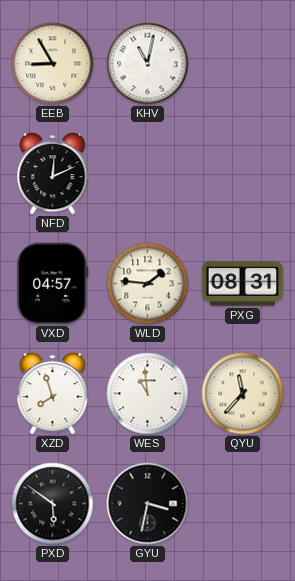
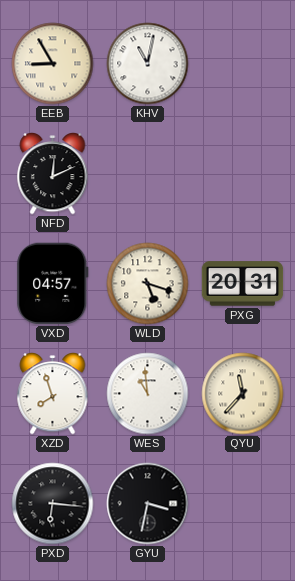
WLD: 1:46 -> 5:18 (148, 284)
PXG: 08:31 -> 20:31 (243, 284)
PXD: 5:51 -> 6:16 (53, 504)
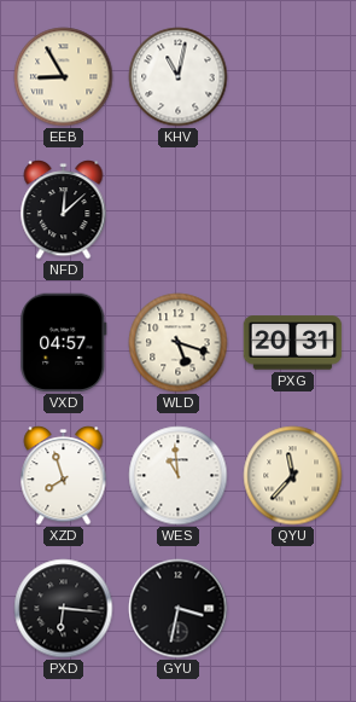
NFD: 12:11 -> 12:08 (64, 210)
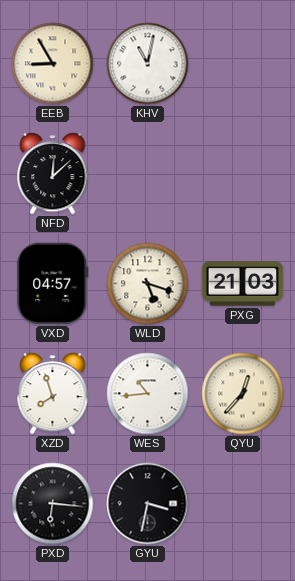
PXG: 20:31 -> 21:03 (243, 284)
WES: 10:59 -> 10:44 (148, 394)
QYU: 11:37 -> 12:37 (243, 394)
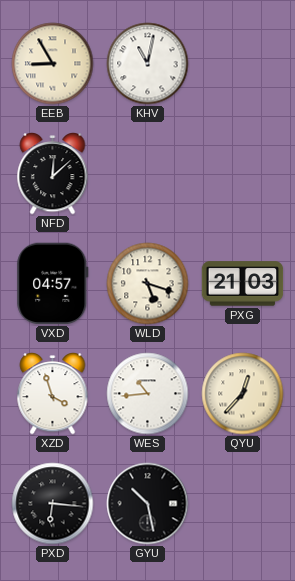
XZD: 7:57 -> 3:57 (53, 394)
GYU: 3:32 -> 10:28 (148, 504)
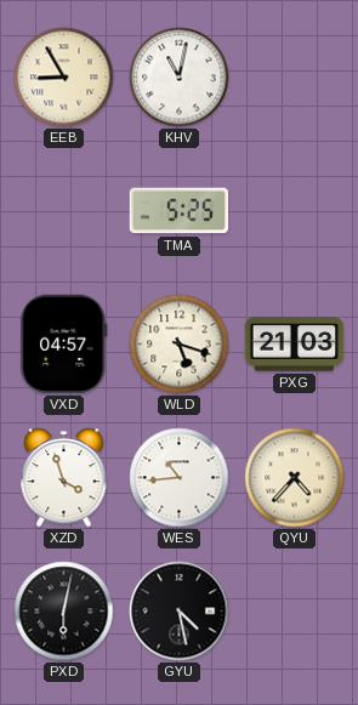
NFD: 12:08 -> none (53, 174)
TMA: none -> 5:25 (180, 211)
QYU: 12:37 -> 4:37 (295, 478)
PXD: 6:16 -> 6:02 (64, 612)
GYU: 10:28 -> 4:28 (180, 612)
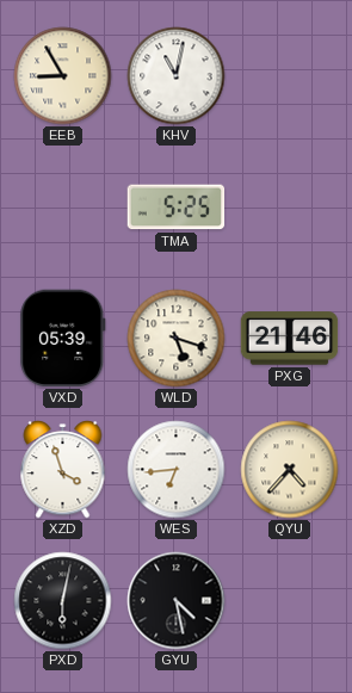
VXD: 04:57 -> 05:39 (63, 339)
PXG: 21:03 -> 21:46 (290, 339)
WES: 10:44 -> 6:44 (177, 470)
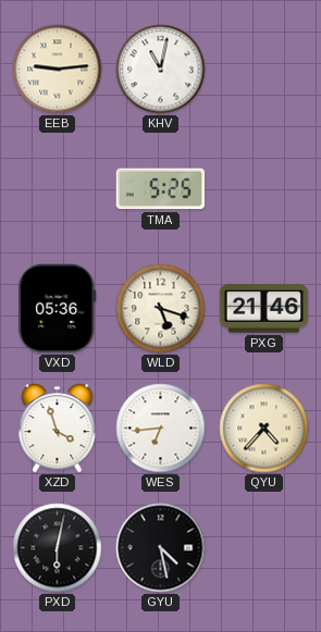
EEB: 8:55 -> 9:14 (58, 70)
VXD: 05:39 -> 05:36 (58, 309)
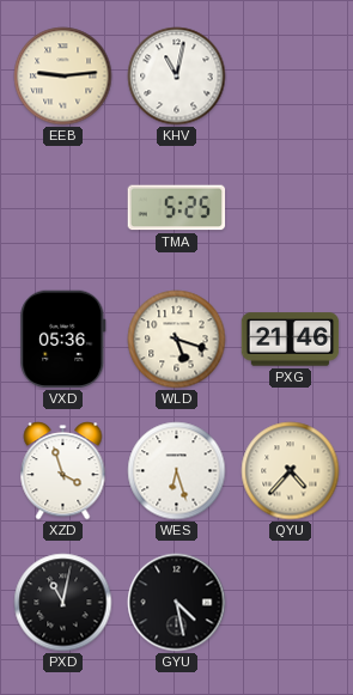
WES: 6:44 -> 6:27 (177, 471)
PXD: 6:02 -> 11:02 (63, 603)
